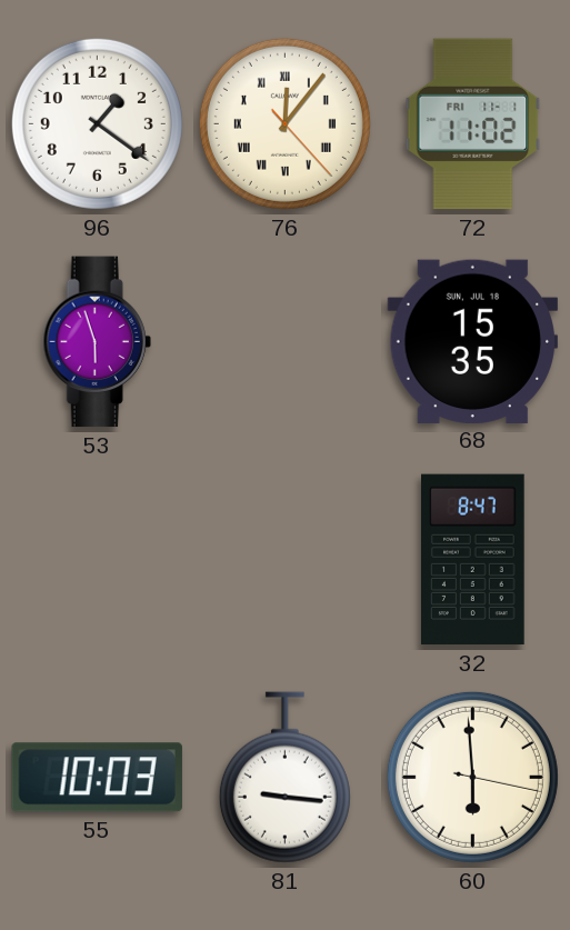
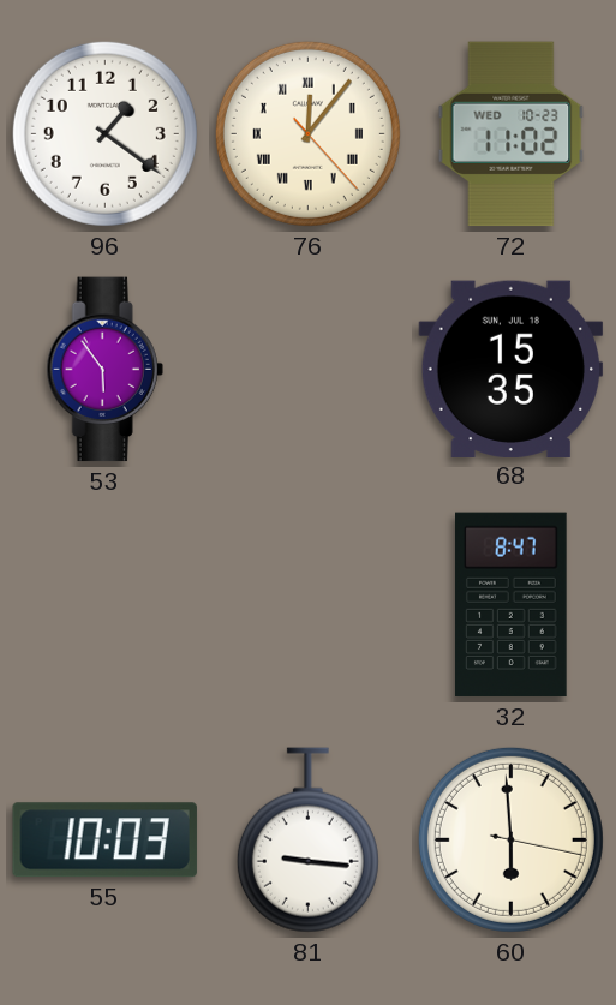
72 date: FRI 11-1 -> WED 10-23 (512, 134)
53: 5:57 -> 5:54 (104, 370)
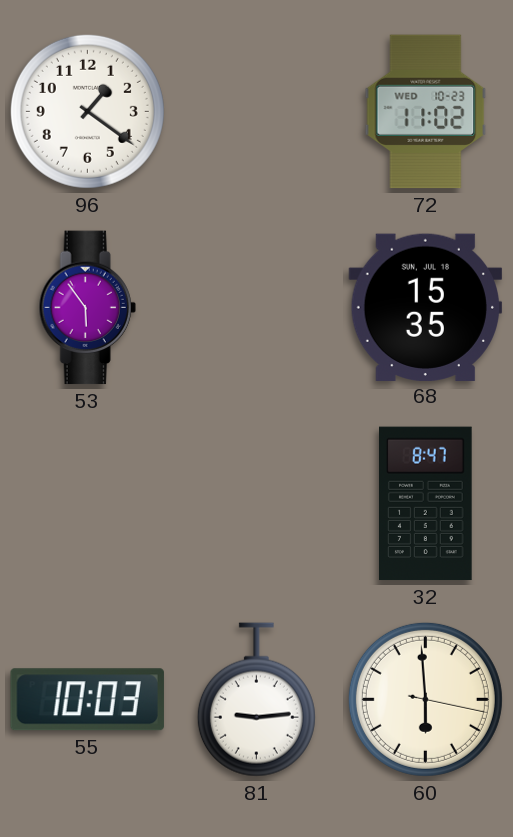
76: 12:06 -> none (307, 133)
81: 9:16 -> 9:14 (256, 700)
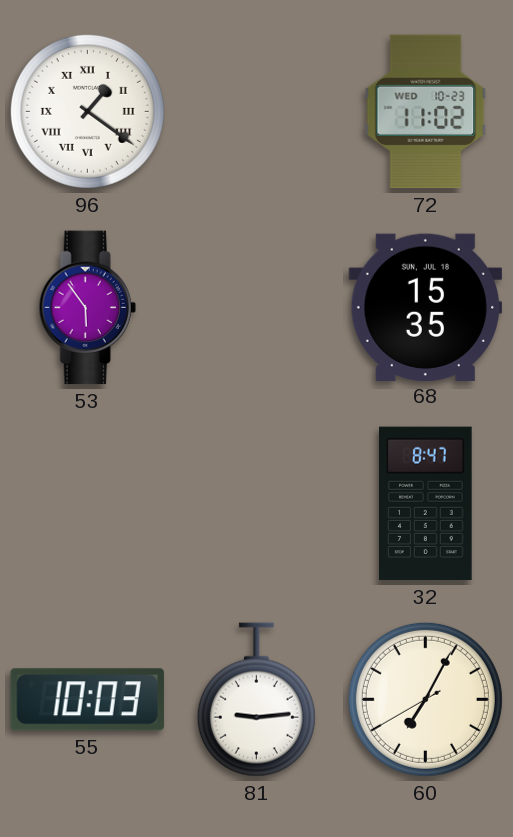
96 numerals: Arabic -> Roman (87, 111)
60: 5:59 -> 7:04 (425, 699)
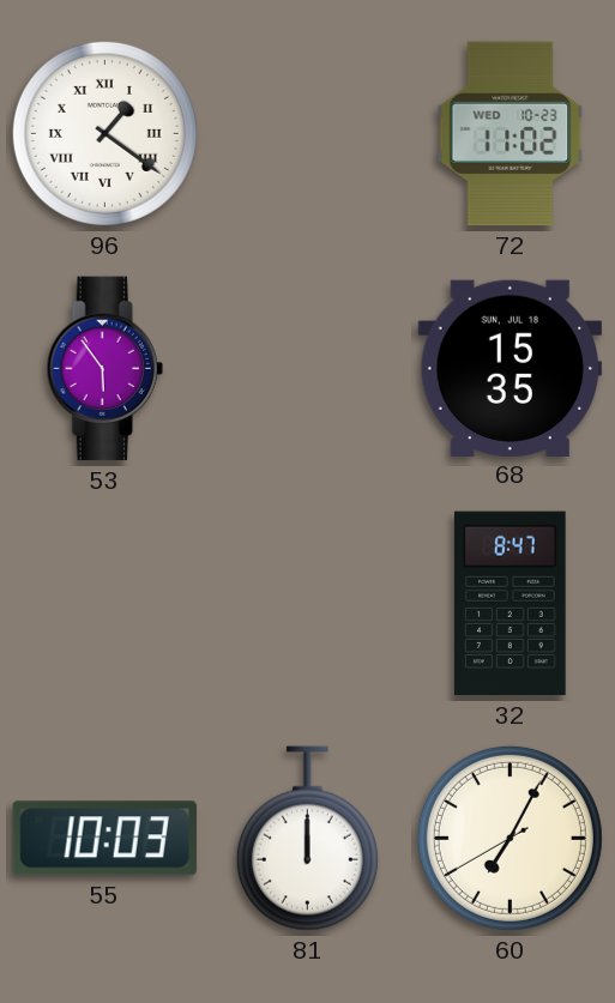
81: 9:14 -> 12:00 (307, 839)
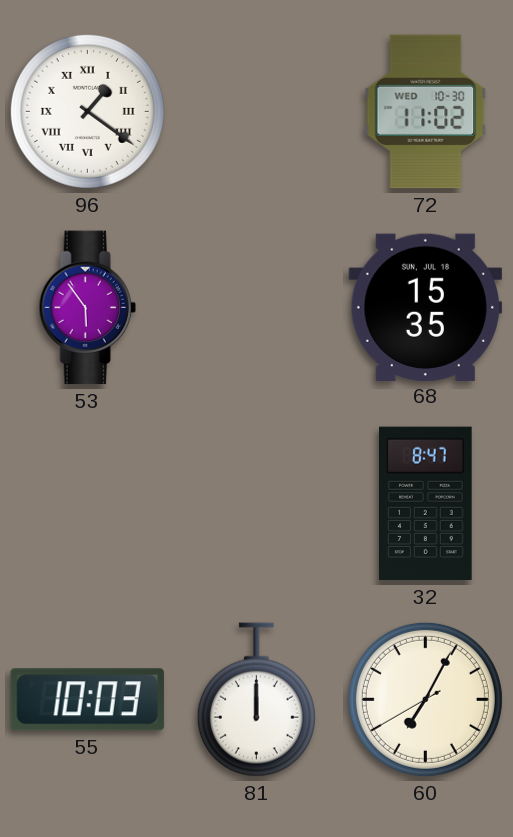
72 date: WED 10-23 -> WED 10-30 (426, 112)
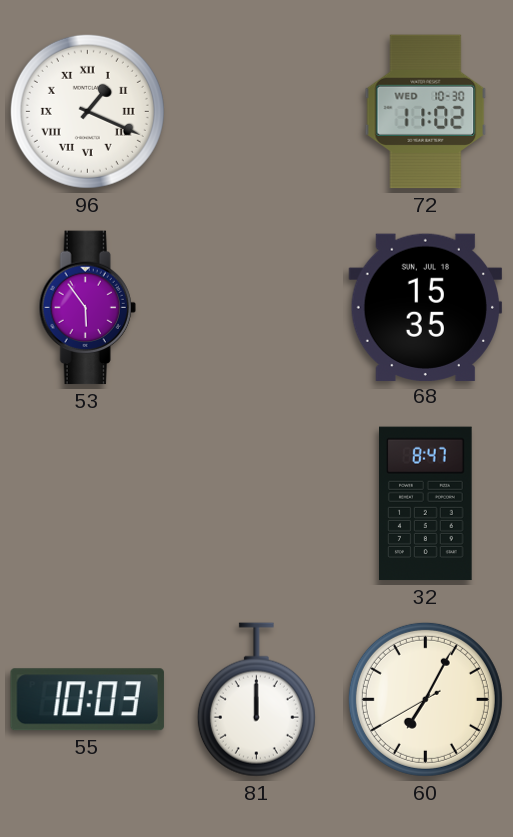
96: 1:21 -> 1:19 (87, 111)
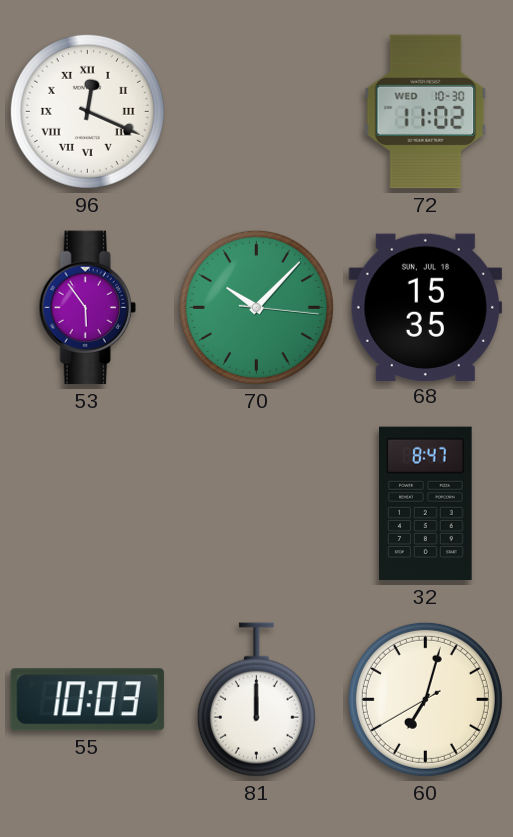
96: 1:19 -> 12:19 (87, 111)
70: none -> 10:07 (256, 307)
60: 7:04 -> 7:02 (425, 699)
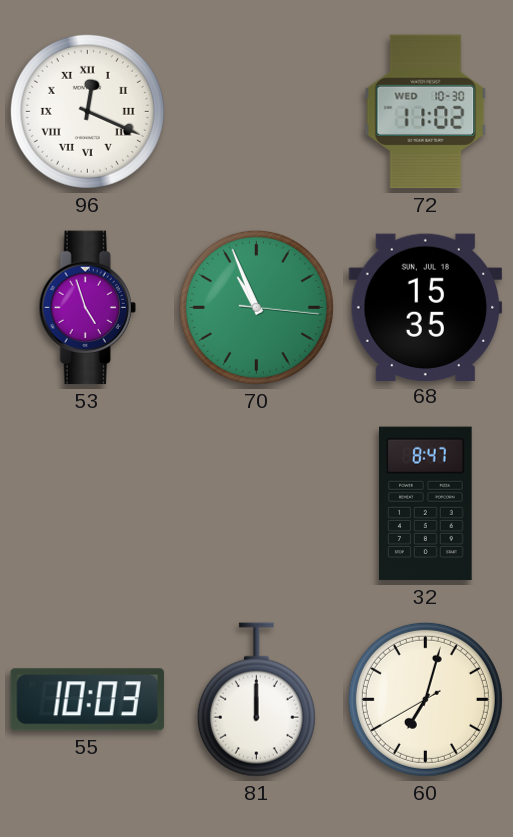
53: 5:54 -> 4:57 (87, 308)
70: 10:07 -> 10:56 (256, 307)
